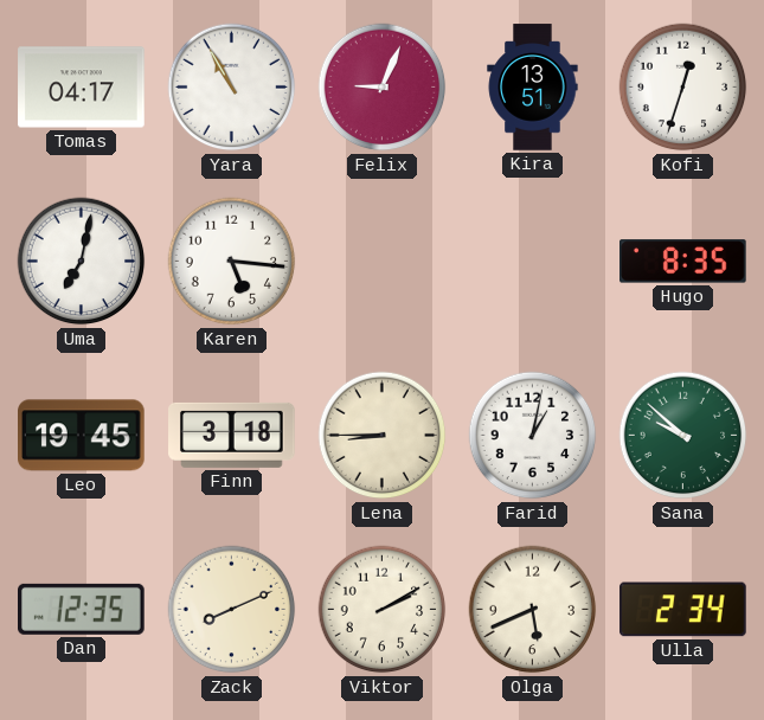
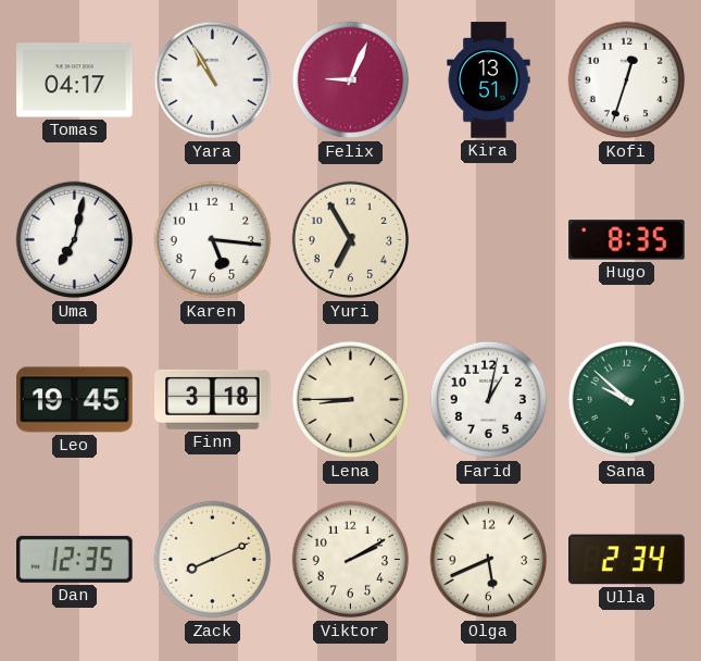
Yuri: none -> 6:55 (351, 240)
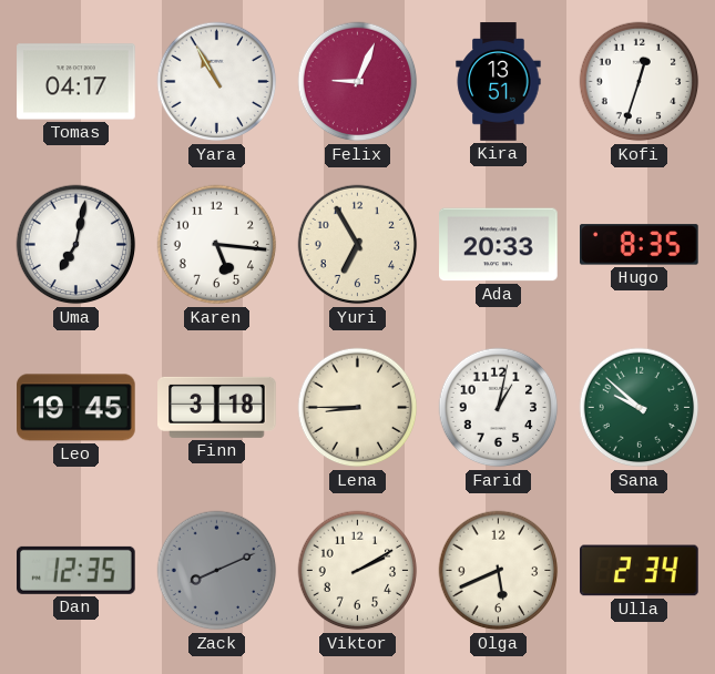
Ada: none -> 20:33 (499, 245)
Zack dial: cream -> grey (217, 571)
